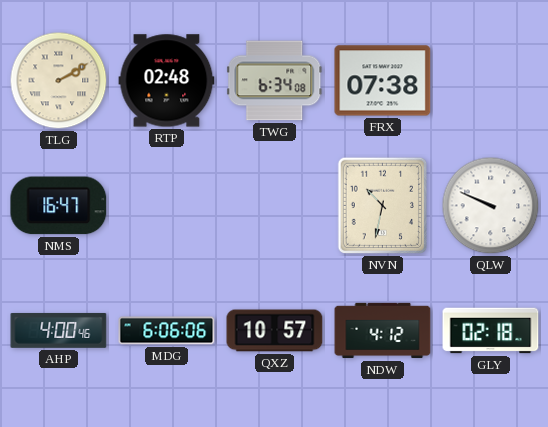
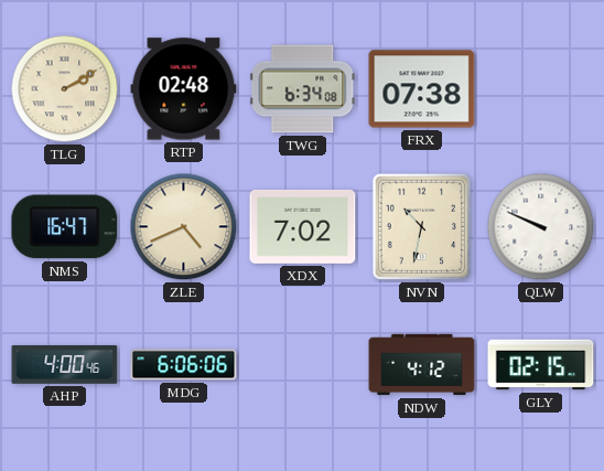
ZLE: none -> 4:41 (184, 227)
XDX: none -> 7:02 (303, 226)
QXZ: 10:57 -> none (275, 331)
GLY: 02:18 -> 02:15 (541, 365)
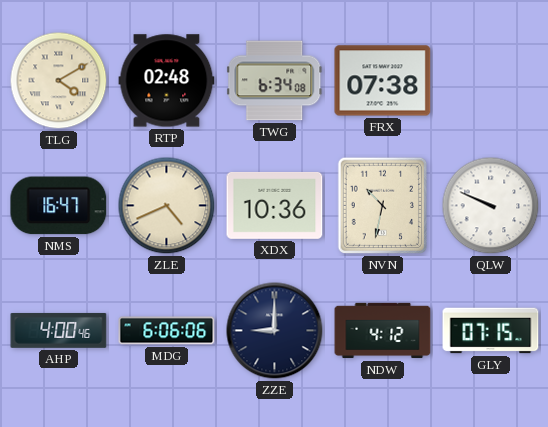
TLG: 2:10 -> 4:10 (59, 81)
XDX: 7:02 -> 10:36 (275, 205)
ZZE: none -> 9:00 (275, 331)
GLY: 02:15 -> 07:15 (491, 331)
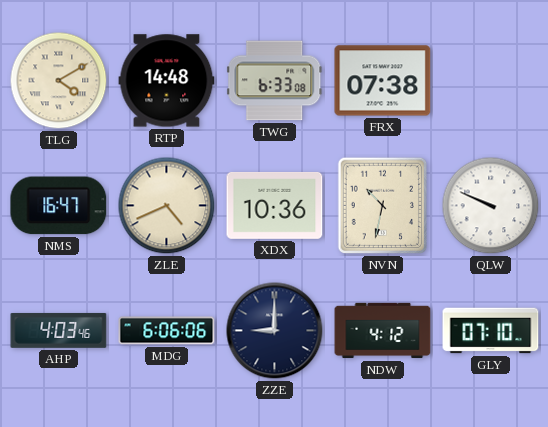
RTP: 02:48 -> 14:48 (167, 81)
TWG: 6:34 -> 6:33 (275, 81)
AHP: 4:00 -> 4:03 (59, 330)
GLY: 07:15 -> 07:10 (491, 331)
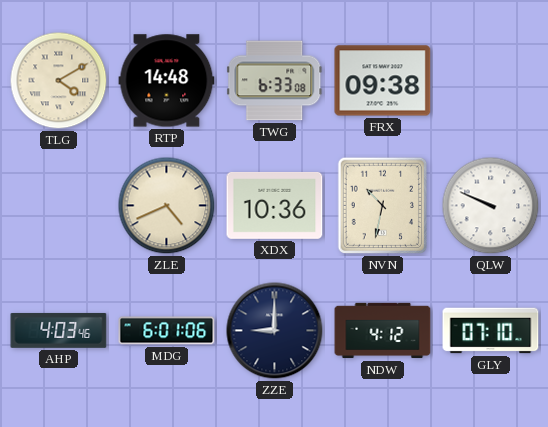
FRX: 07:38 -> 09:38 (383, 81)
NMS: 16:47 -> none (59, 206)
MDG: 6:06 -> 6:01 (167, 331)
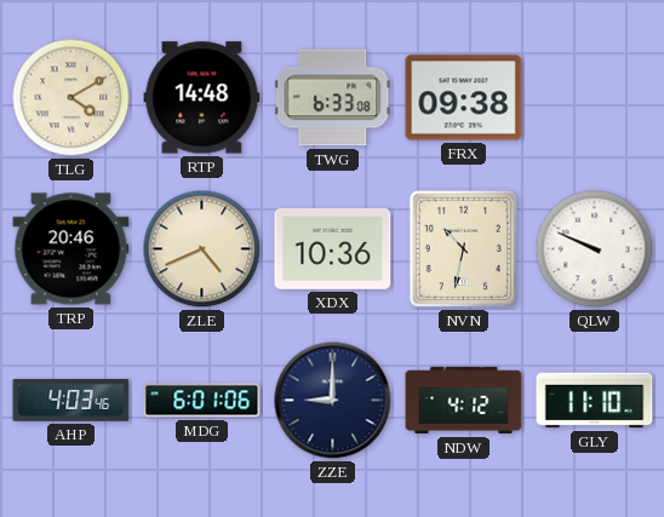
TRP: none -> 20:46 (71, 249)
GLY: 07:10 -> 11:10 (595, 401)
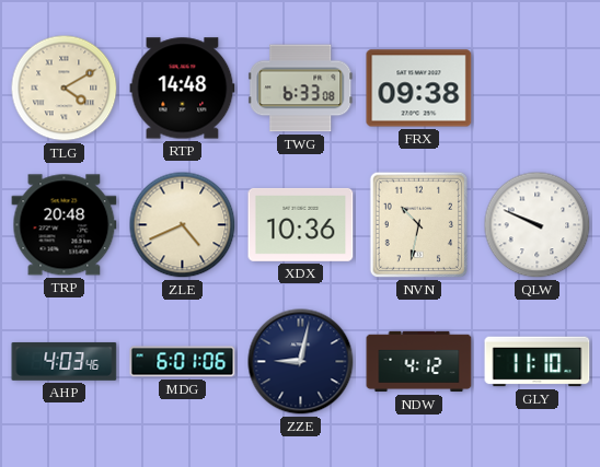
TRP: 20:46 -> 20:48 (65, 225)
ZZE: 9:00 -> 9:02 (301, 362)
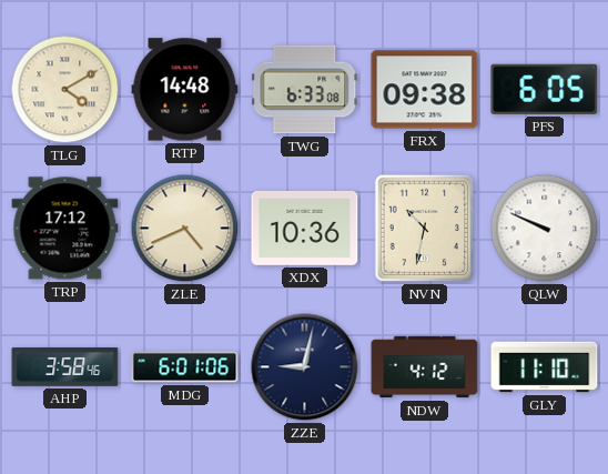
PFS: none -> 6:05 (545, 89)
TRP: 20:48 -> 17:12 (65, 229)
AHP: 4:03 -> 3:58 (65, 366)
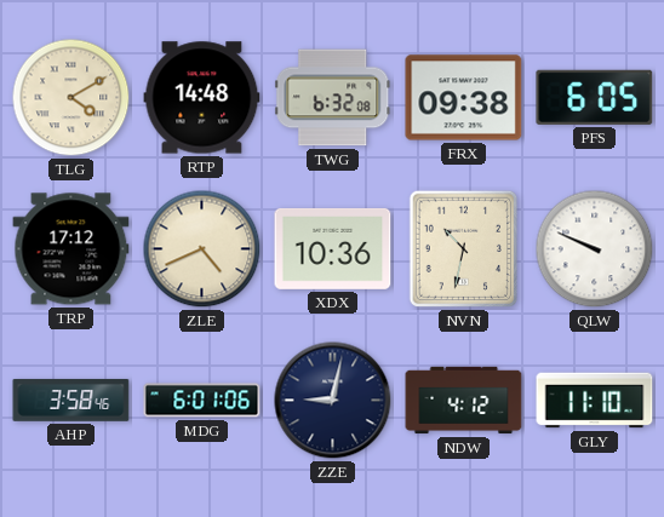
TWG: 6:33 -> 6:32 (333, 98)
